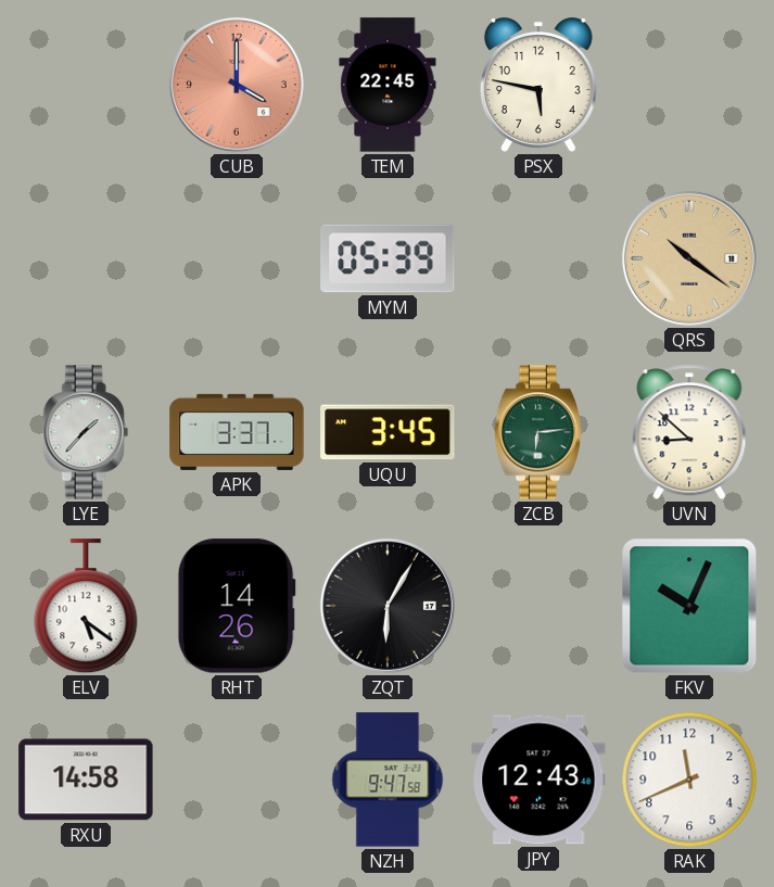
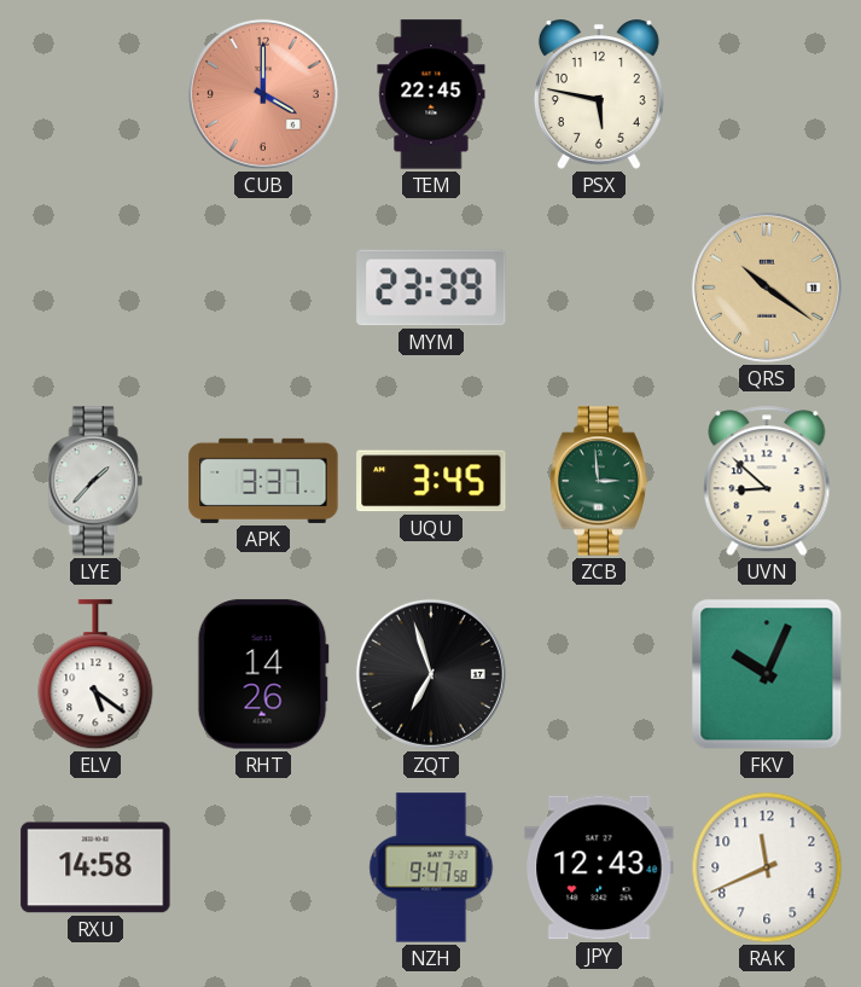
MYM: 05:39 -> 23:39 (431, 288)
ZCB: 6:14 -> 2:59 (599, 481)
ZQT: 6:05 -> 6:57 (431, 674)
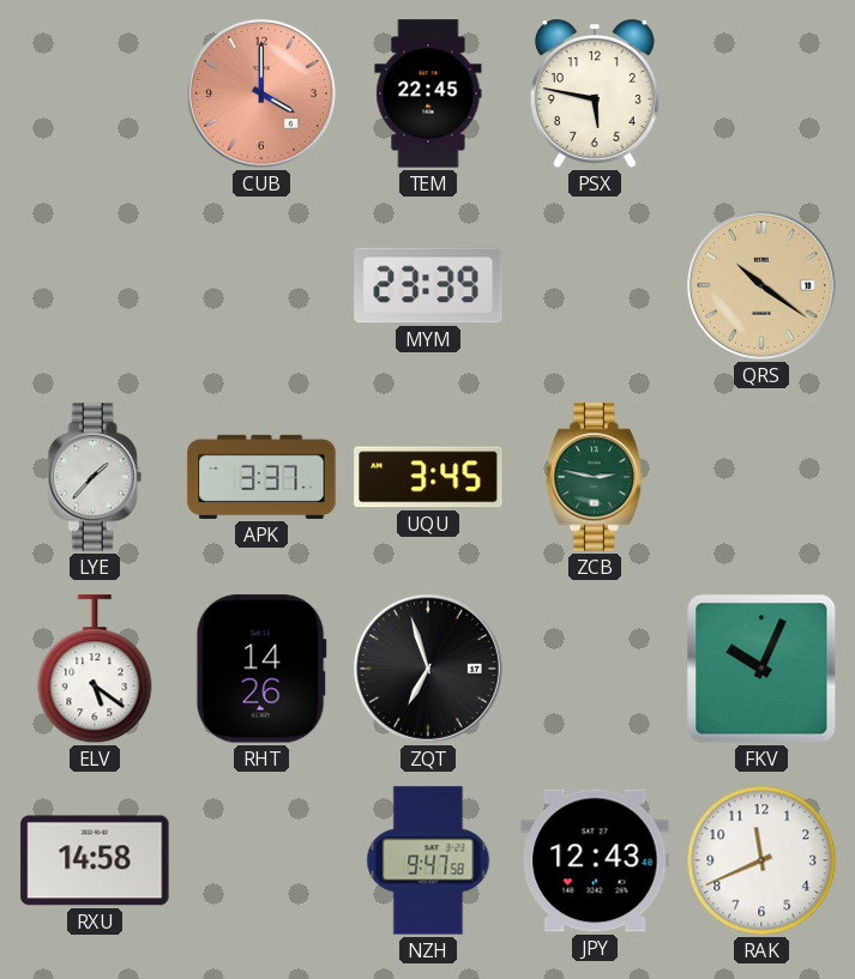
ZCB: 2:59 -> 2:47 (595, 477)
UVN: 8:52 -> none (767, 481)
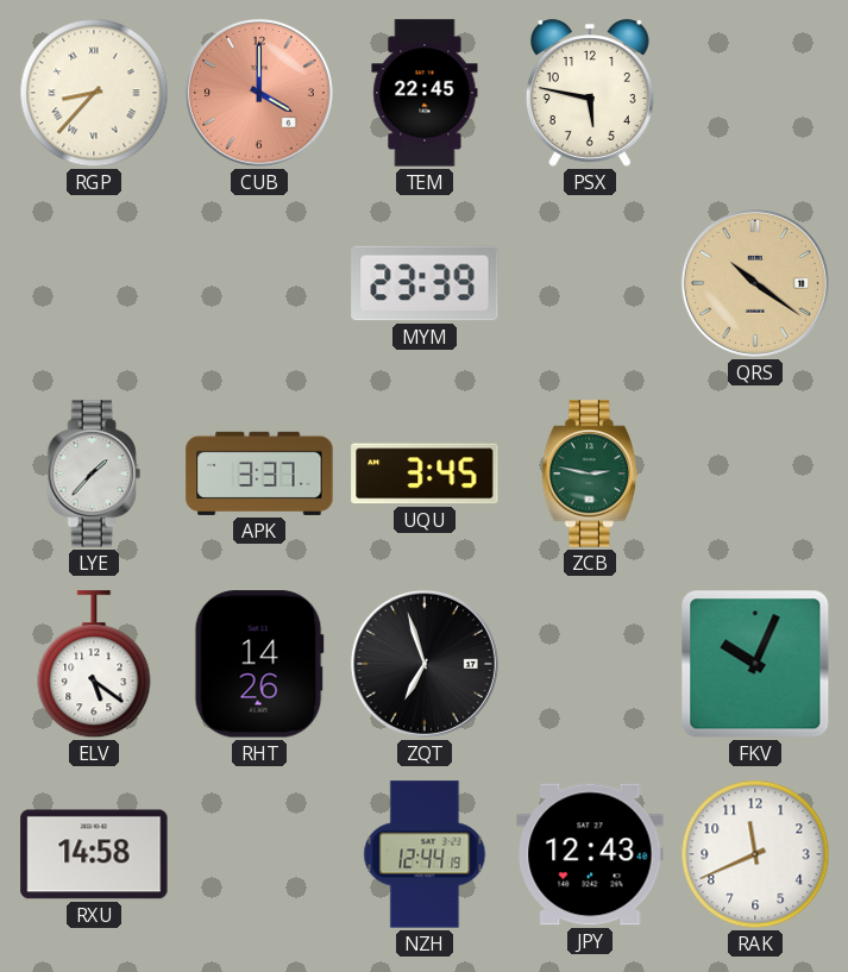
RGP: none -> 8:37 (94, 93)
NZH: 9:47 -> 12:44 (425, 854)
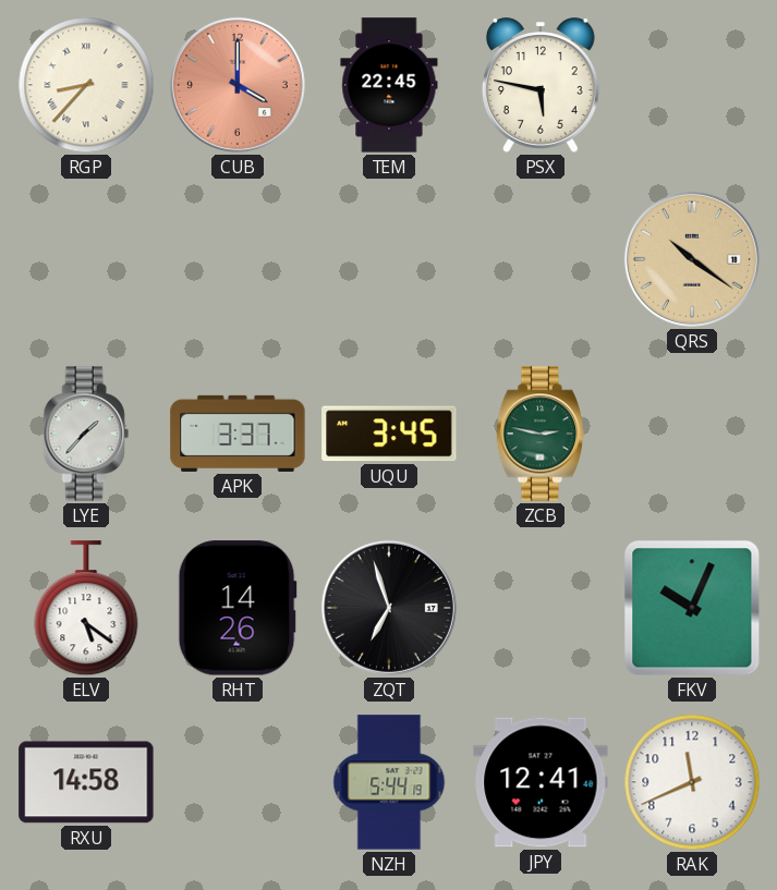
MYM: 23:39 -> none (425, 283)
NZH: 12:44 -> 5:44 (389, 782)
JPY: 12:43 -> 12:41 (541, 782)
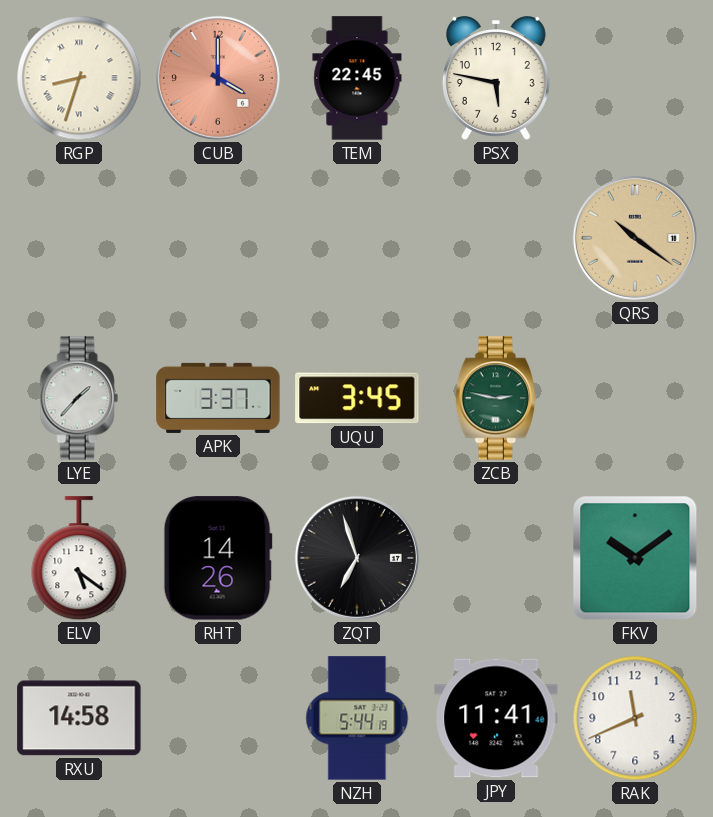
RGP: 8:37 -> 8:33 (79, 78)
FKV: 10:04 -> 10:09 (635, 558)
JPY: 12:41 -> 11:41 (496, 718)
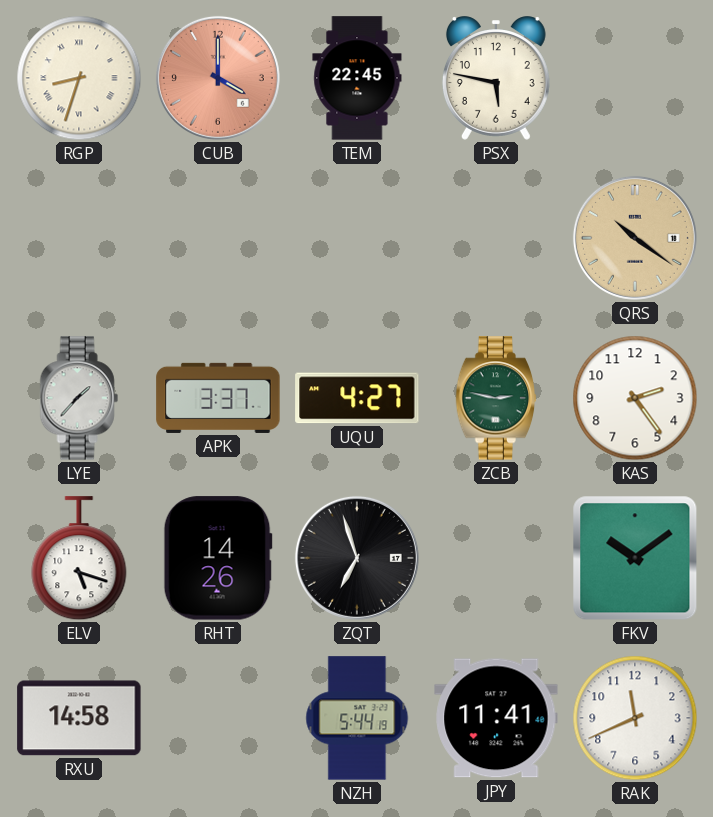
UQU: 3:45 -> 4:27 (357, 398)
KAS: none -> 2:24 (635, 398)
ELV: 5:21 -> 5:18 (79, 559)
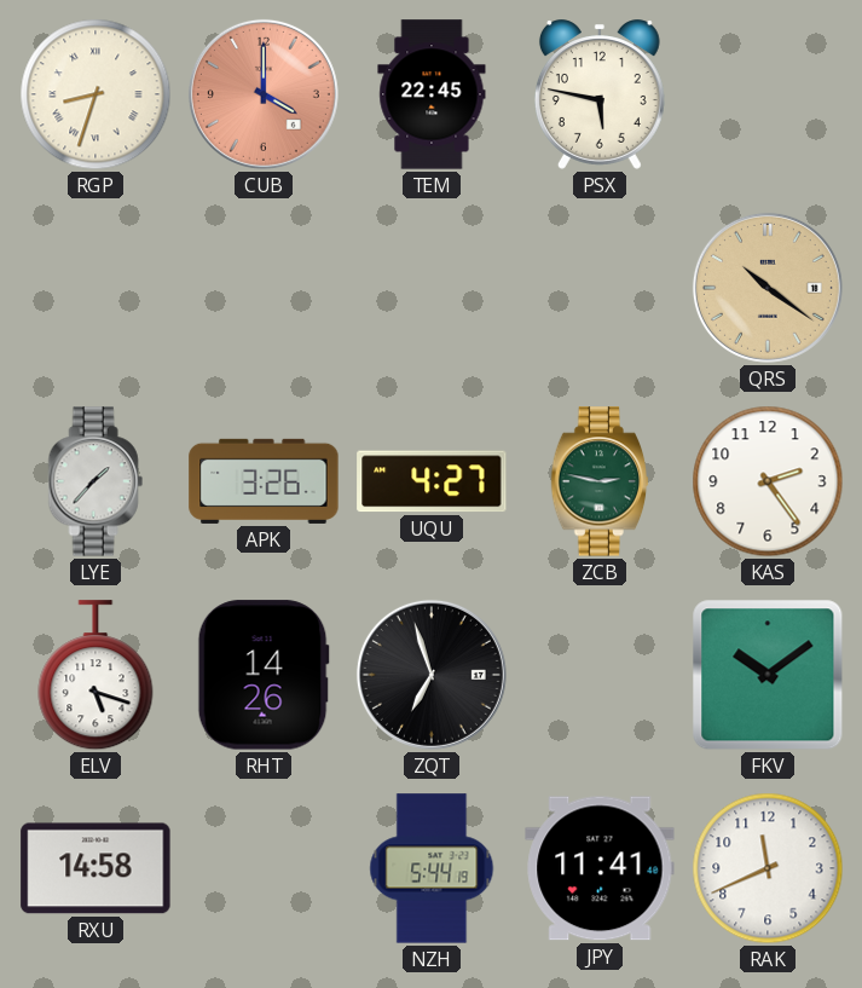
APK: 3:37 -> 3:26 (264, 481)
